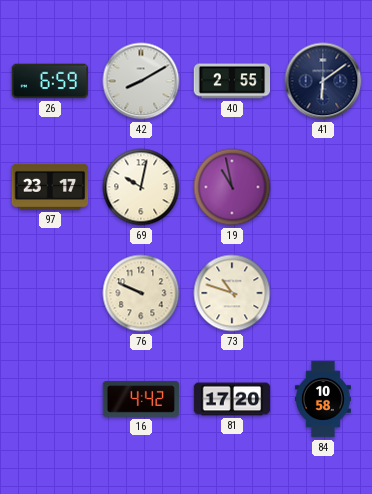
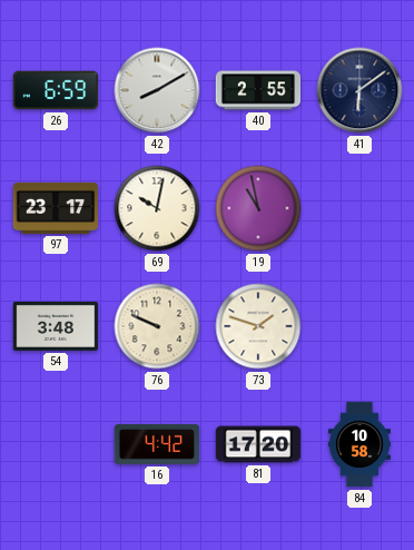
54: none -> 3:48 (56, 326)
73: 10:48 -> 1:48 (258, 326)
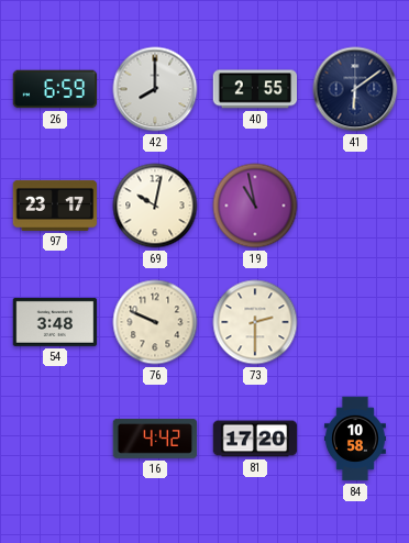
42: 8:10 -> 8:00 (155, 89)
73: 1:48 -> 2:30 (255, 322)
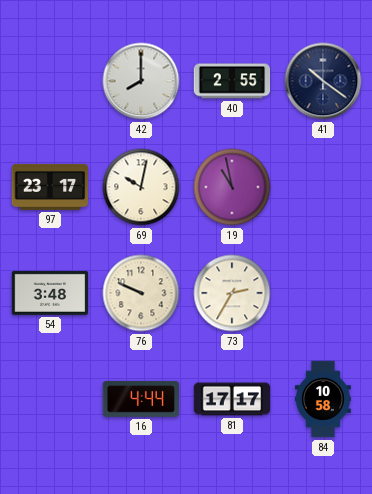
26: 6:59 -> none (55, 89)
41: 6:09 -> 10:21 (323, 81)
73: 2:30 -> 2:35 (232, 293)
16: 4:42 -> 4:44 (141, 399)
81: 17:20 -> 17:17 (232, 399)
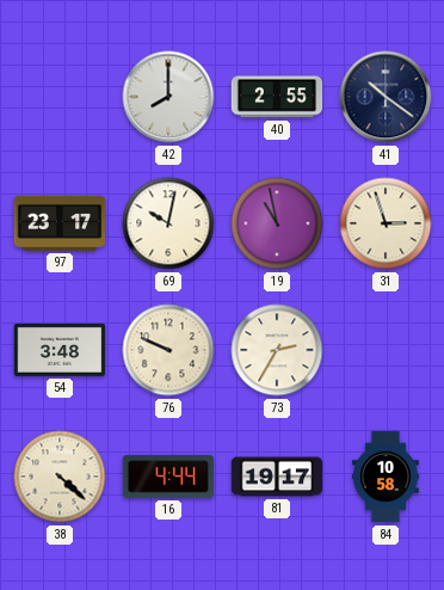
31: none -> 2:57 (386, 223)
38: none -> 4:22 (60, 477)
81: 17:17 -> 19:17 (277, 477)
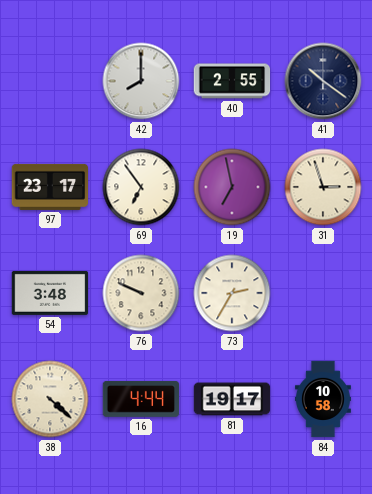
69: 10:02 -> 6:54 (141, 187)
19: 10:58 -> 6:58 (232, 187)
